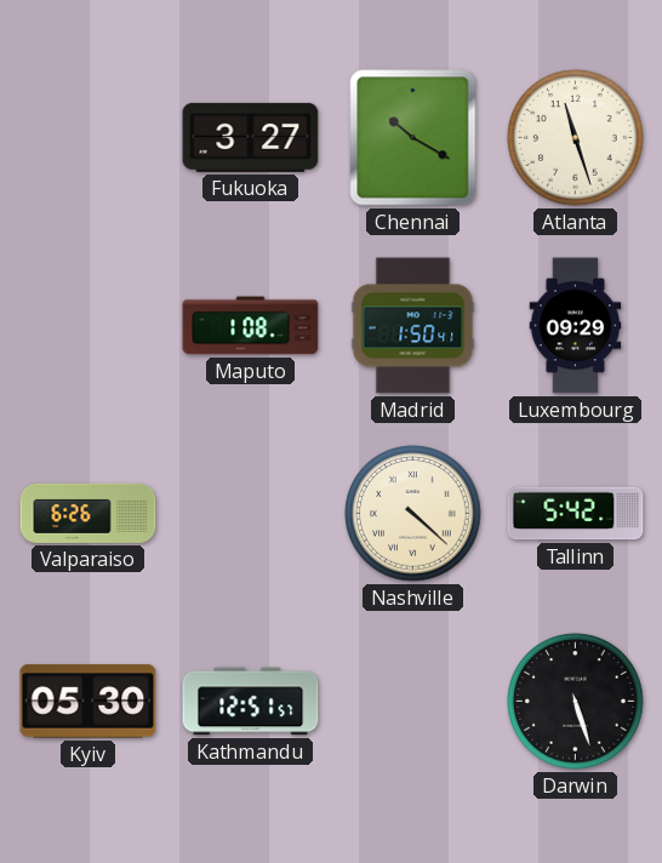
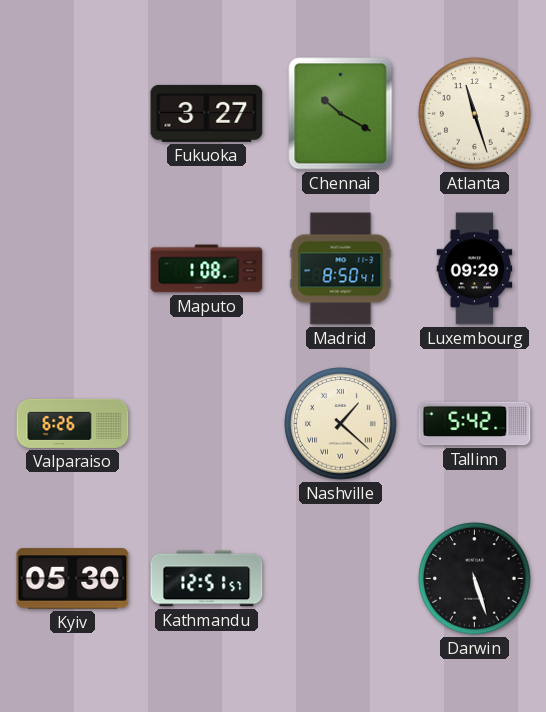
Madrid: 1:50 -> 8:50 (341, 269)
Nashville: 4:22 -> 1:22 (341, 424)
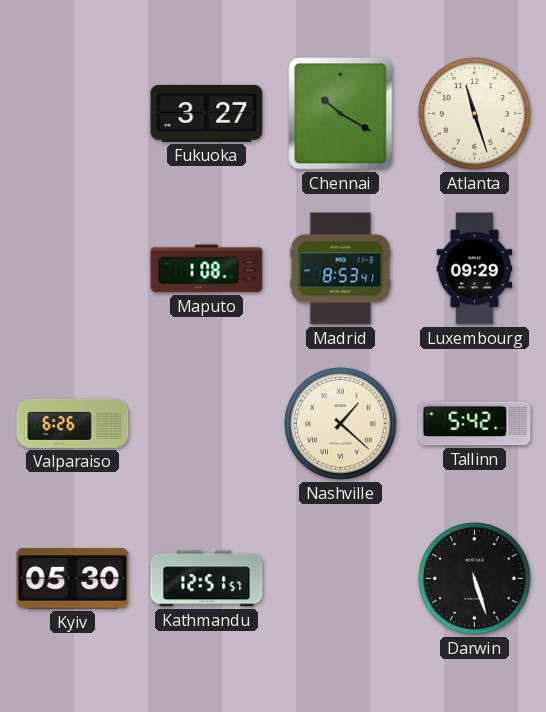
Madrid: 8:50 -> 8:53 (341, 269)
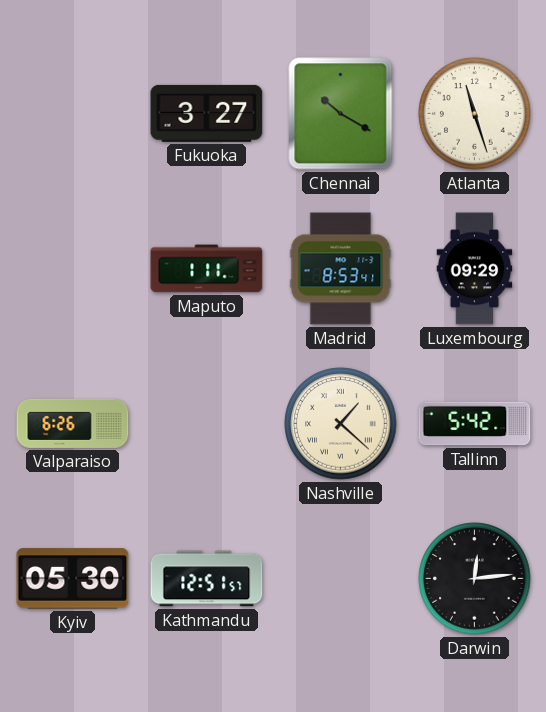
Maputo: 1:08 -> 1:11 (207, 269)
Darwin: 5:27 -> 12:14 (475, 579)
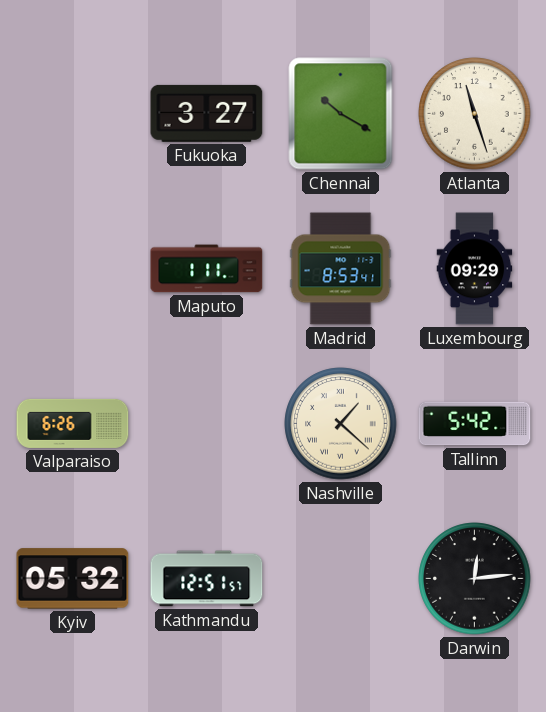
Kyiv: 05:30 -> 05:32 (73, 579)
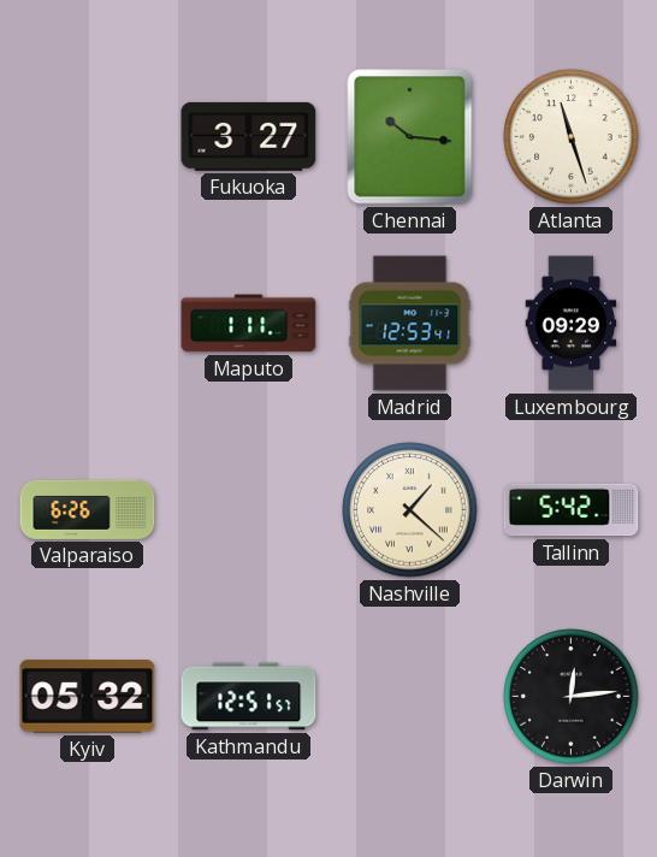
Chennai: 10:20 -> 10:16 (410, 137)
Madrid: 8:53 -> 12:53 (410, 324)
